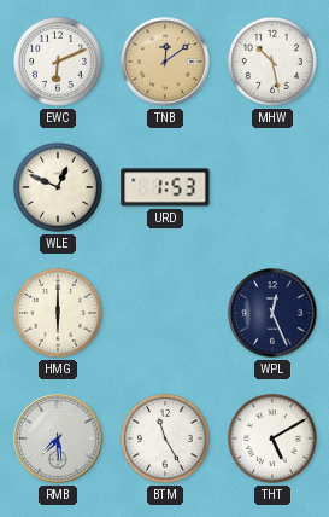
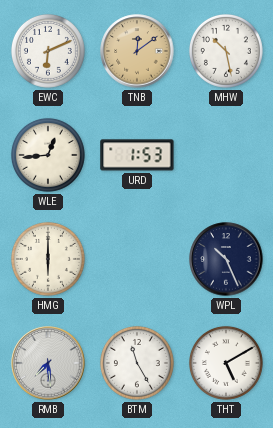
WLE: 12:49 -> 12:44 (48, 155)
WPL: 12:26 -> 10:26 (226, 259)
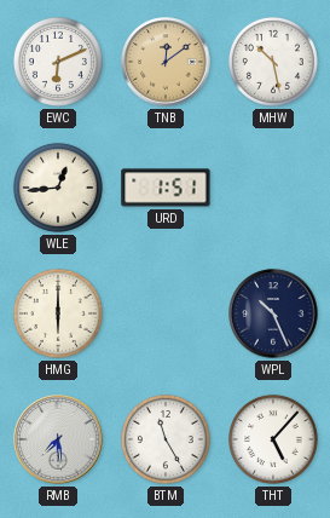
URD: 1:53 -> 1:51 (166, 188)
THT: 5:10 -> 5:07 (273, 439)
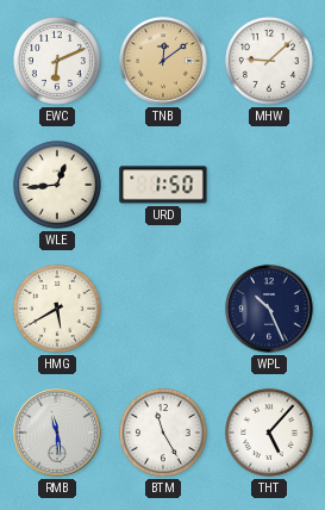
MHW: 10:28 -> 9:08 (269, 61)
URD: 1:51 -> 1:50 (163, 185)
HMG: 6:00 -> 5:40 (57, 309)
RMB: 7:29 -> 11:29 (57, 433)
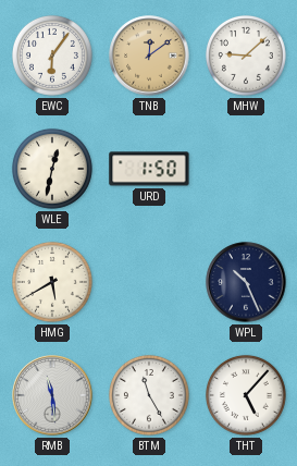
EWC: 6:11 -> 6:06 (52, 56)
WLE: 12:44 -> 12:32 (52, 169)
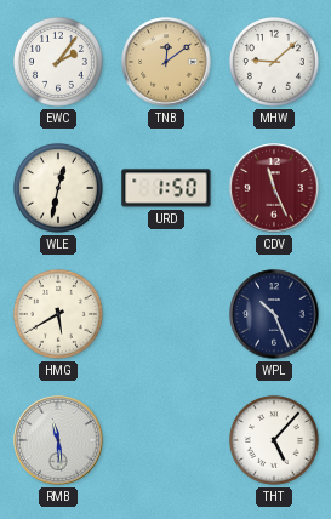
EWC: 6:06 -> 2:06 (58, 62)
CDV: none -> 11:26 (274, 188)
BTM: 11:25 -> none (149, 395)
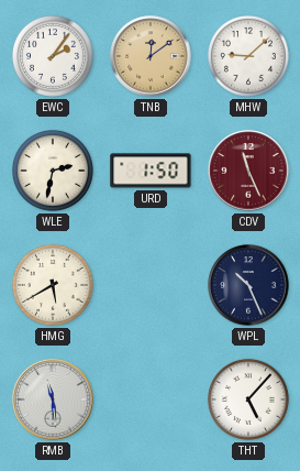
WLE: 12:32 -> 2:32 (53, 171)
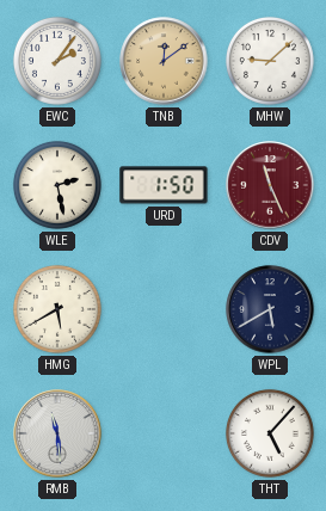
WLE: 2:32 -> 2:28 (57, 185)
WPL: 10:26 -> 5:40 (270, 309)
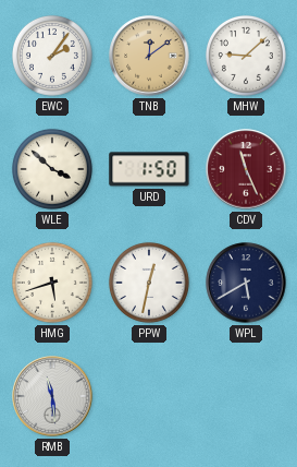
WLE: 2:28 -> 3:52 (52, 169)
HMG: 5:40 -> 5:42 (52, 283)
PPW: none -> 12:32 (149, 283)
THT: 5:07 -> none (270, 433)
